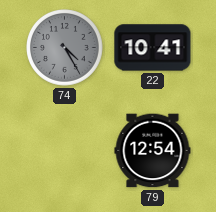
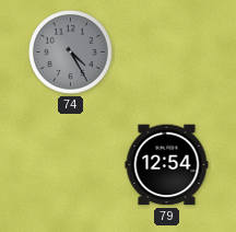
22: 10:41 -> none (153, 48)
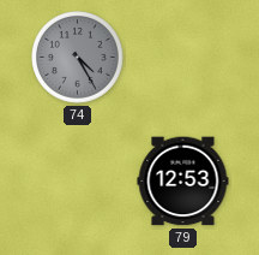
79: 12:54 -> 12:53 (183, 182)
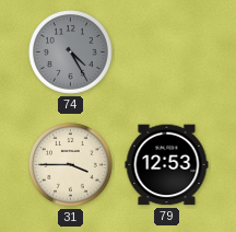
31: none -> 3:45 (71, 165)
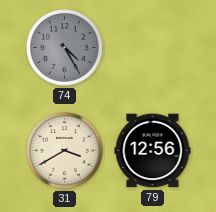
31: 3:45 -> 3:40 (65, 151)
79: 12:53 -> 12:56 (153, 151)
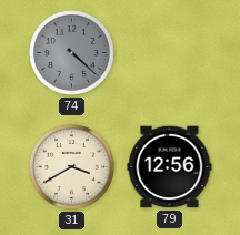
74: 4:25 -> 4:22 (72, 53)
